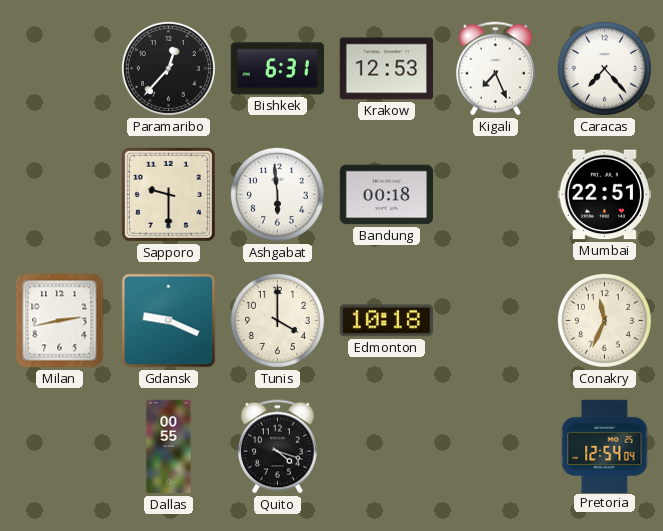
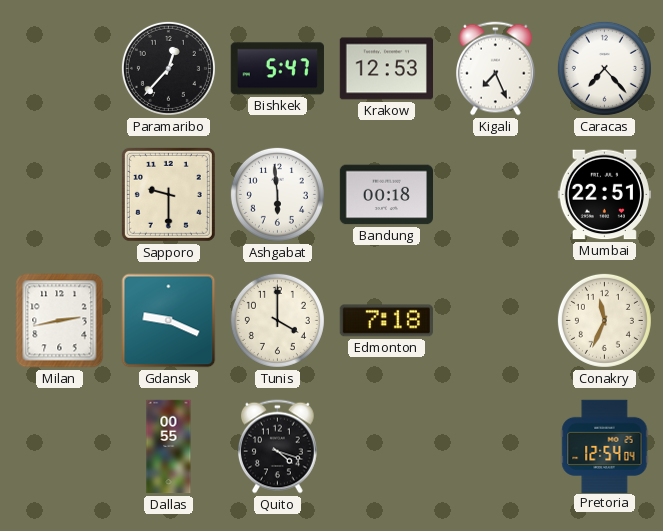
Bishkek: 6:31 -> 5:47 (277, 69)
Edmonton: 10:18 -> 7:18 (386, 321)
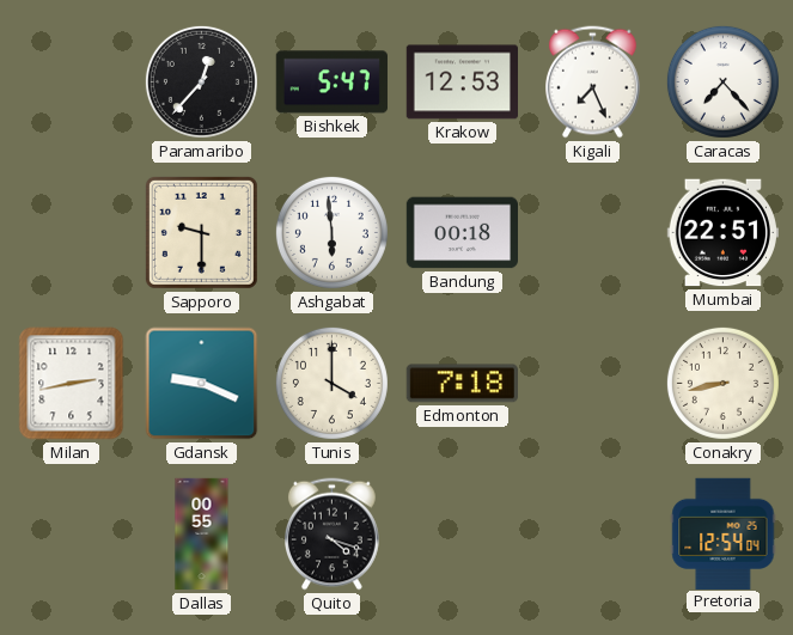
Conakry: 11:34 -> 8:43 (722, 383)
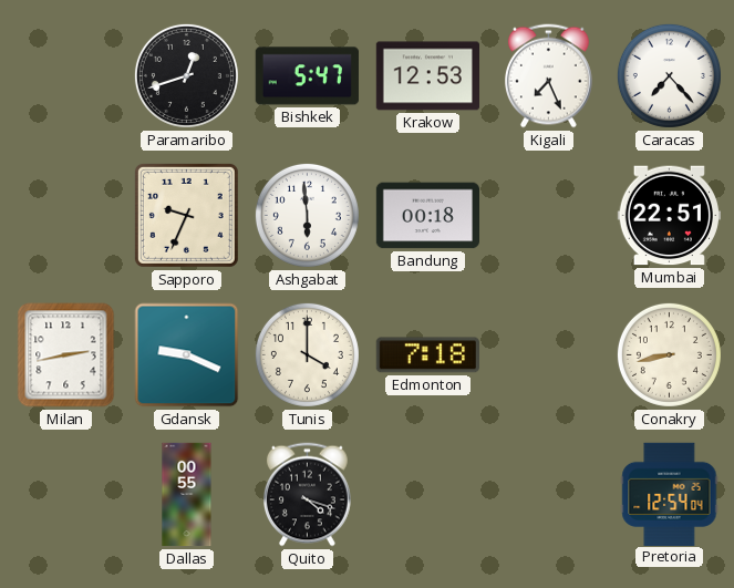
Paramaribo: 12:37 -> 12:42 (186, 75)
Sapporo: 9:30 -> 9:34 (186, 215)
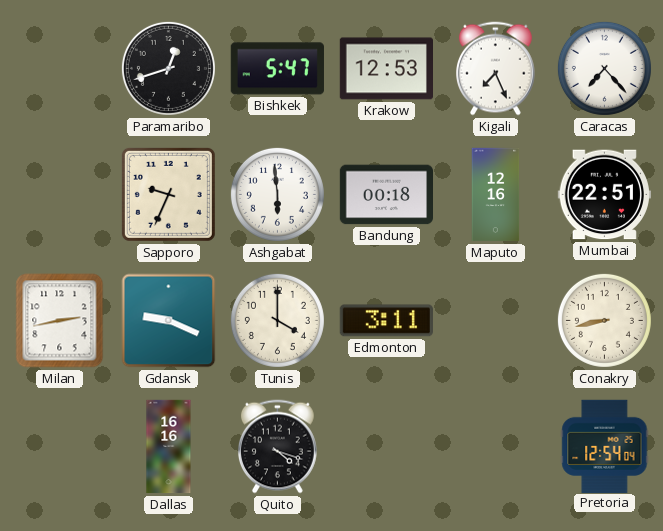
Maputo: none -> 12:16 (496, 195)
Edmonton: 7:18 -> 3:11 (386, 321)
Dallas: 00:55 -> 16:16 (169, 447)
